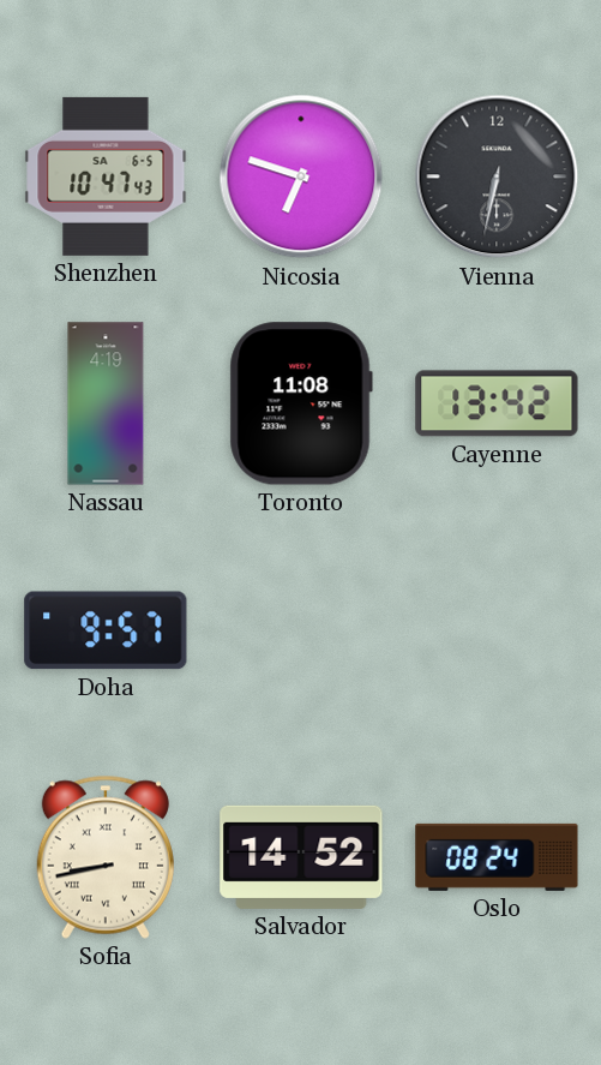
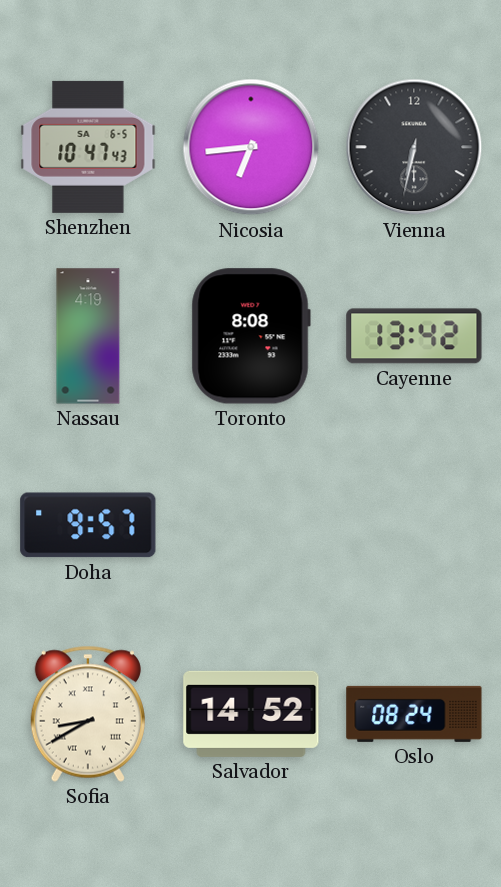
Nicosia: 6:48 -> 6:44 (251, 147)
Toronto: 11:08 -> 8:08 (251, 336)
Sofia: 8:43 -> 8:40 (88, 714)
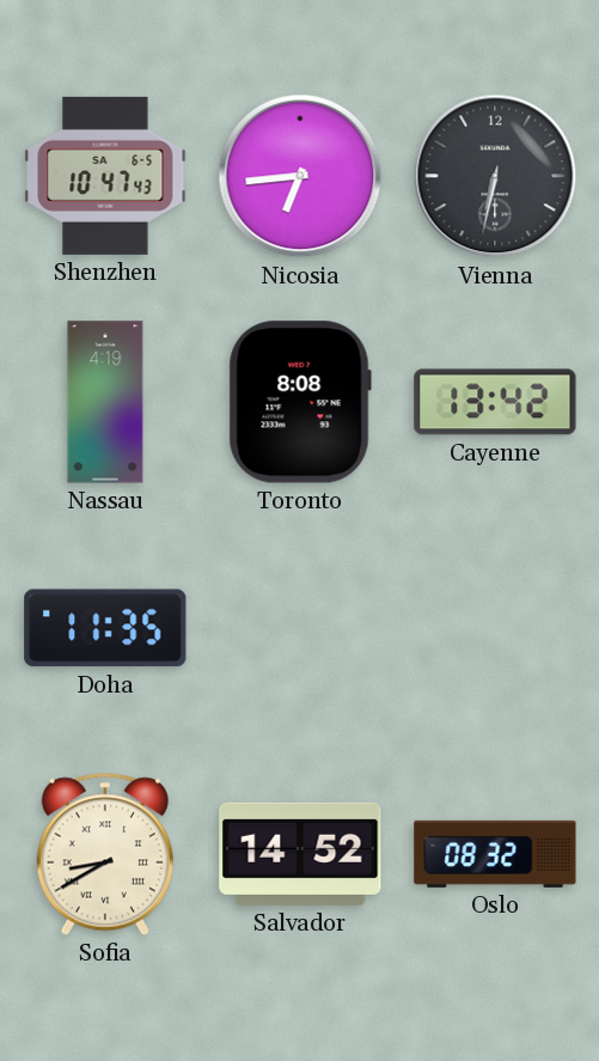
Doha: 9:57 -> 11:35 (105, 628)
Oslo: 08:24 -> 08:32 (495, 854)
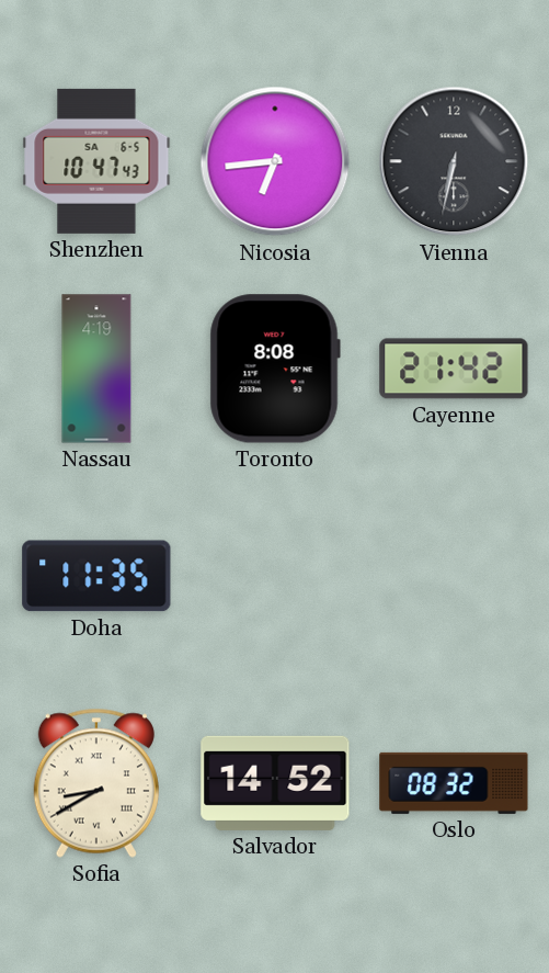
Cayenne: 13:42 -> 21:42 (454, 369)
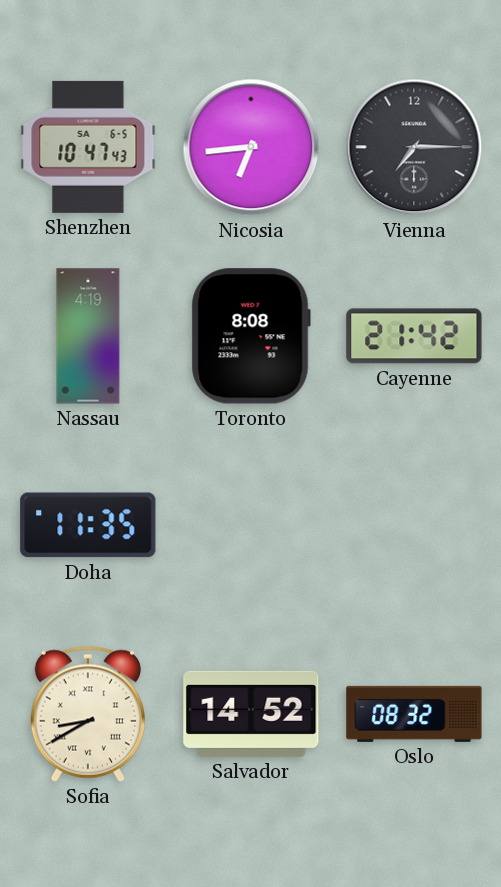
Vienna: 6:32 -> 7:15 (414, 147)
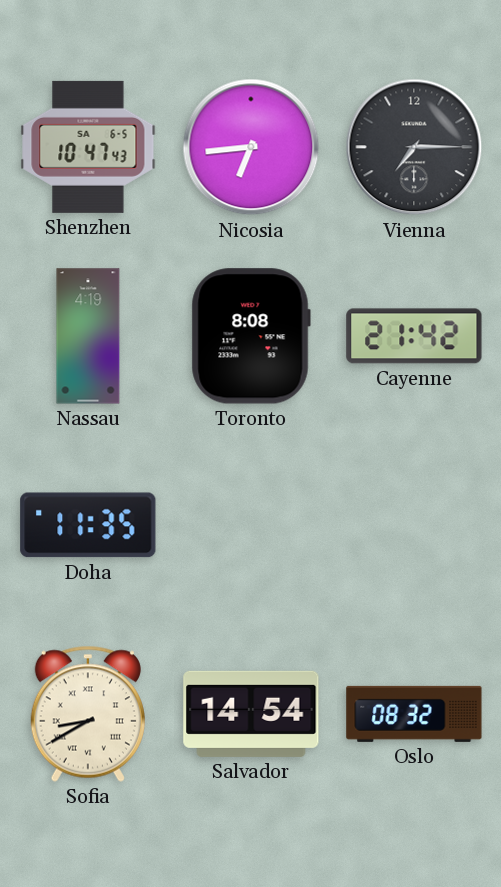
Salvador: 14:52 -> 14:54 (251, 714)
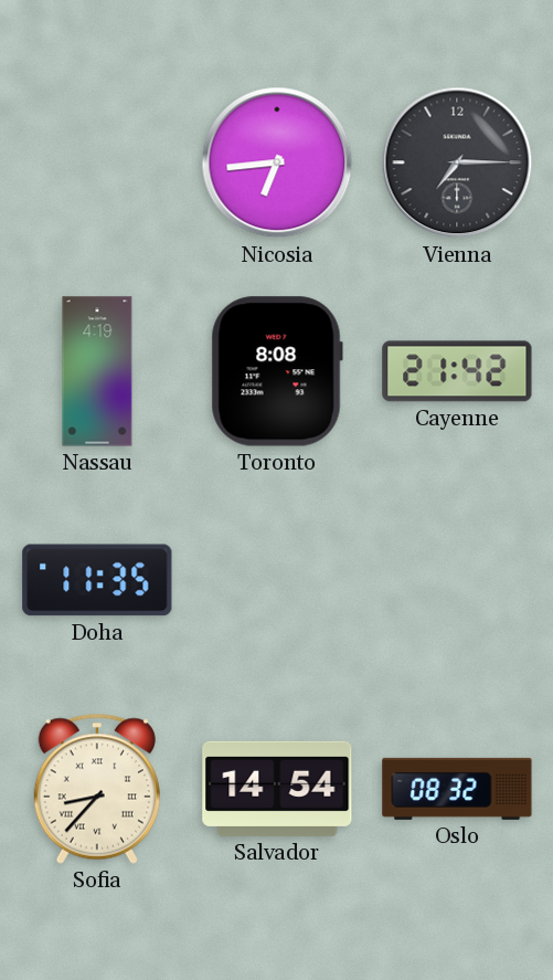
Shenzhen: 10:47 -> none (88, 147)
Sofia: 8:40 -> 8:37 (97, 789)
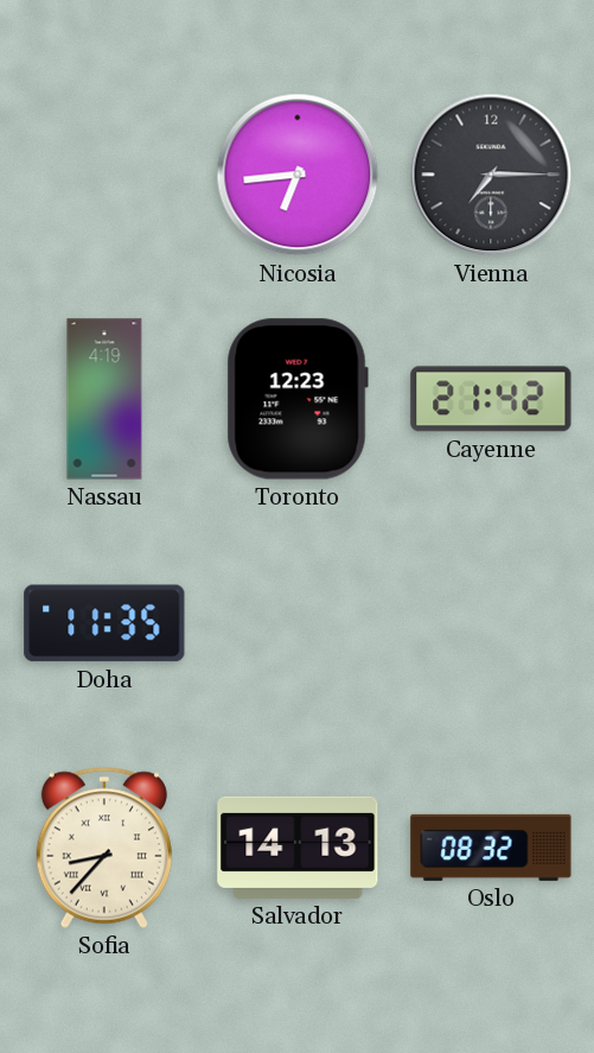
Toronto: 8:08 -> 12:23 (298, 399)
Salvador: 14:54 -> 14:13 (298, 848)
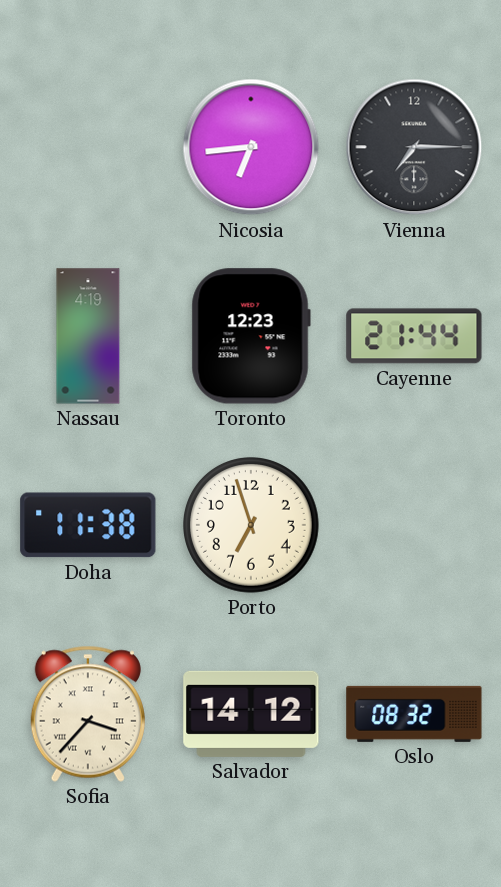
Cayenne: 21:42 -> 21:44 (414, 336)
Doha: 11:35 -> 11:38 (88, 525)
Porto: none -> 6:57 (252, 526)
Sofia: 8:37 -> 3:37 (88, 714)
Salvador: 14:13 -> 14:12 (251, 714)
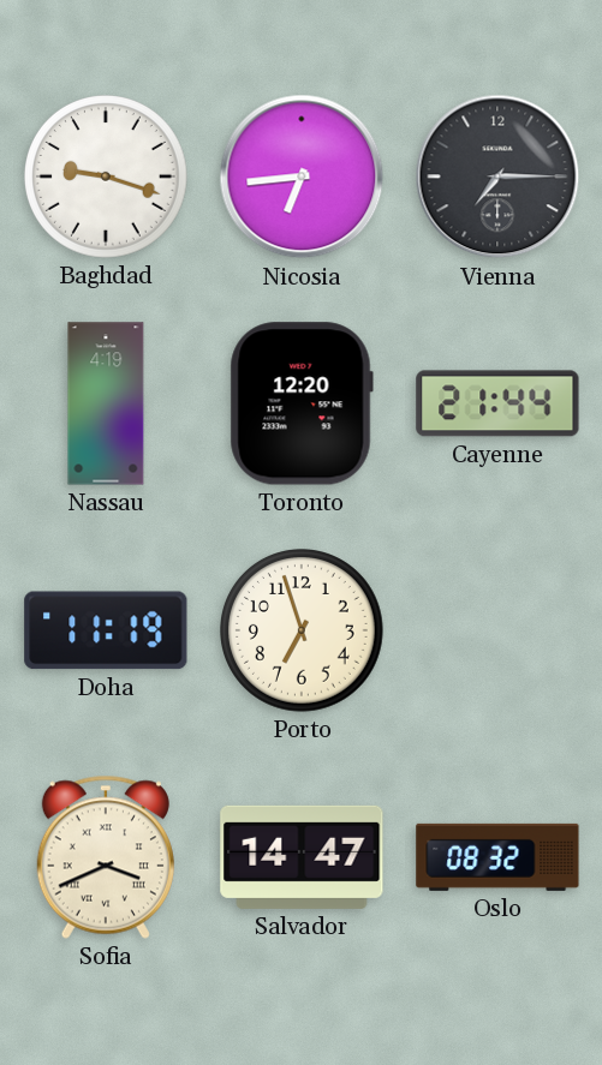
Baghdad: none -> 9:18 (107, 178)
Toronto: 12:23 -> 12:20 (302, 403)
Doha: 11:38 -> 11:19 (106, 630)
Sofia: 3:37 -> 3:41 (106, 857)
Salvador: 14:12 -> 14:47 (302, 857)
